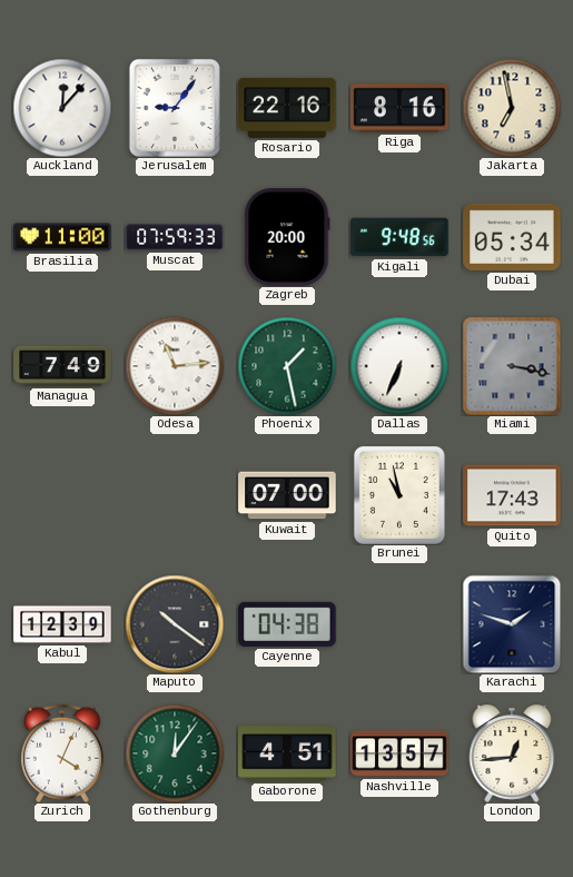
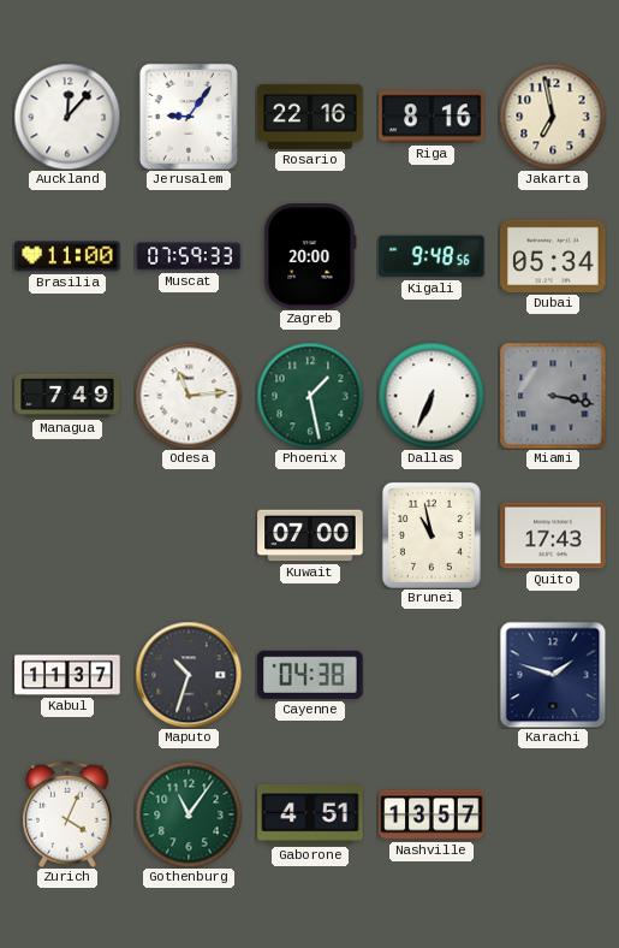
Kabul: 12:39 -> 11:37 (67, 675)
Maputo: 10:21 -> 10:33 (189, 675)
Gothenburg: 12:06 -> 11:06 (189, 814)
London: 12:44 -> none (512, 755)
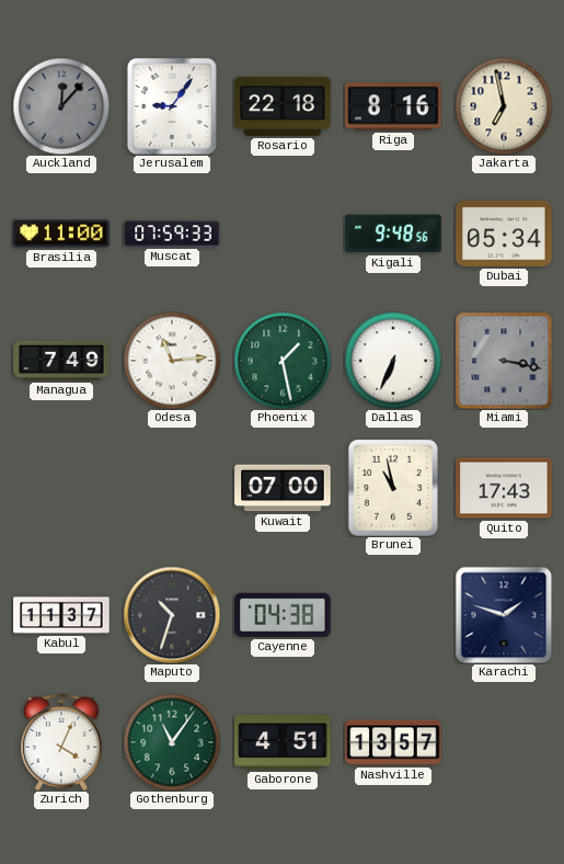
Auckland dial: white -> grey (61, 106)
Rosario: 22:16 -> 22:18 (283, 106)
Zagreb: 20:00 -> none (310, 256)
